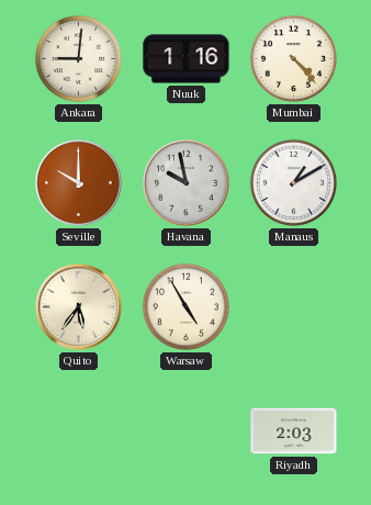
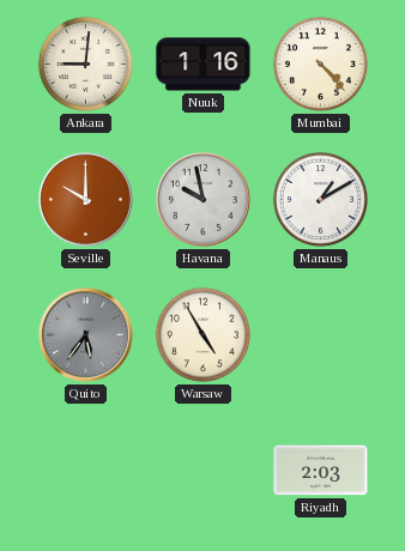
Quito dial: cream -> grey (86, 335)
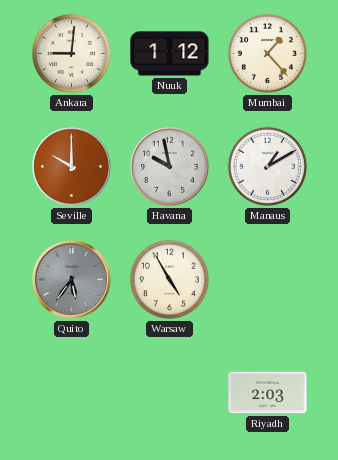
Nuuk: 1:16 -> 1:12 (170, 54)
Mumbai: 4:23 -> 1:23 (267, 53)
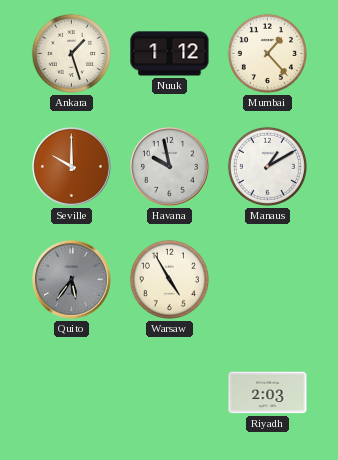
Ankara: 9:01 -> 1:27 (71, 53)
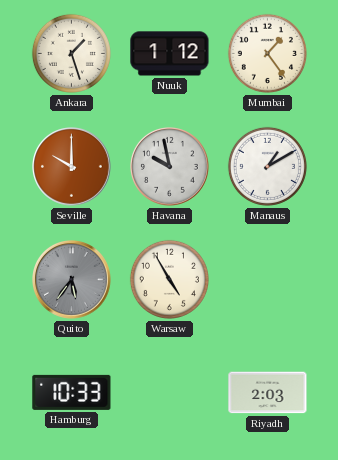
Mumbai: 1:23 -> 1:24 (267, 53)
Hamburg: none -> 10:33 (72, 392)
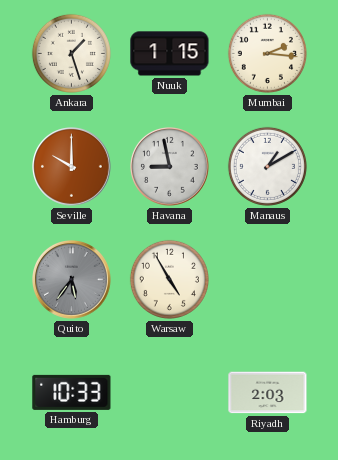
Nuuk: 1:12 -> 1:15 (170, 54)
Mumbai: 1:24 -> 2:16 (267, 53)
Havana: 9:58 -> 8:58 (170, 167)
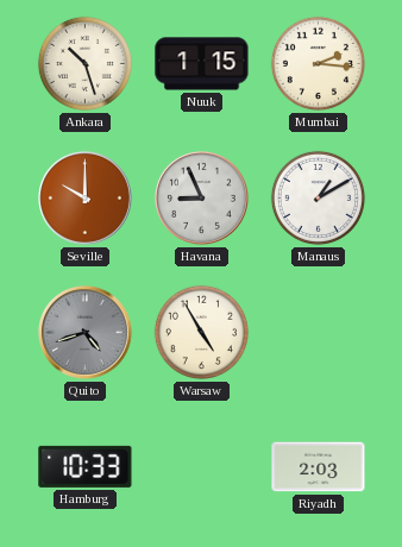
Ankara: 1:27 -> 10:27 (84, 63)
Havana: 8:58 -> 8:56 (202, 199)
Quito: 5:36 -> 4:42 (86, 333)
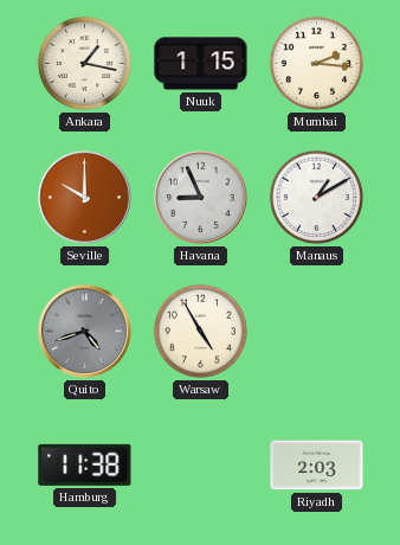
Ankara: 10:27 -> 1:17 (84, 63)
Hamburg: 10:33 -> 11:38 (85, 464)
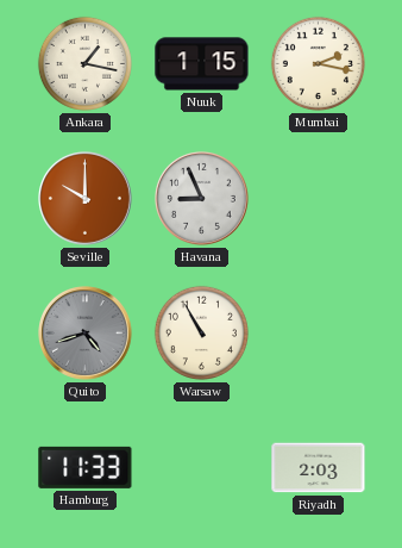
Mumbai: 2:16 -> 2:17 (318, 63)
Manaus: 1:10 -> none (316, 197)
Warsaw: 4:55 -> 10:55 (201, 332)
Hamburg: 11:38 -> 11:33 (86, 467)
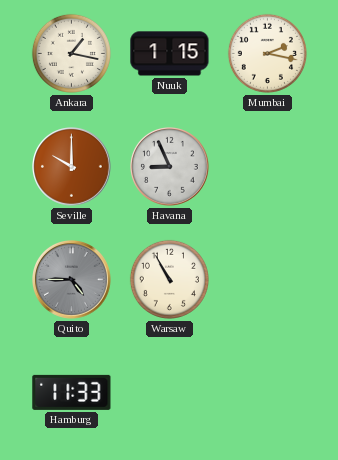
Quito: 4:42 -> 4:45 (72, 280)
Riyadh: 2:03 -> none (319, 468)
